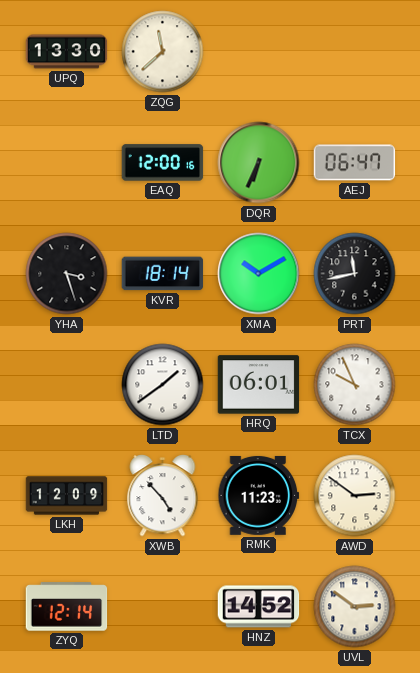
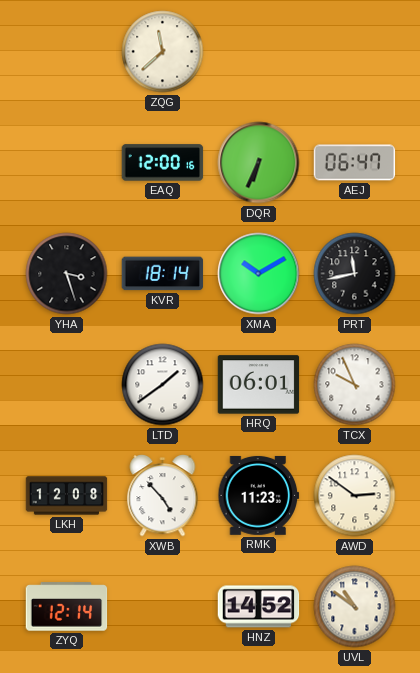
UPQ: 13:30 -> none (67, 52)
LKH: 12:09 -> 12:08 (67, 496)
UVL: 2:51 -> 10:51 (355, 607)
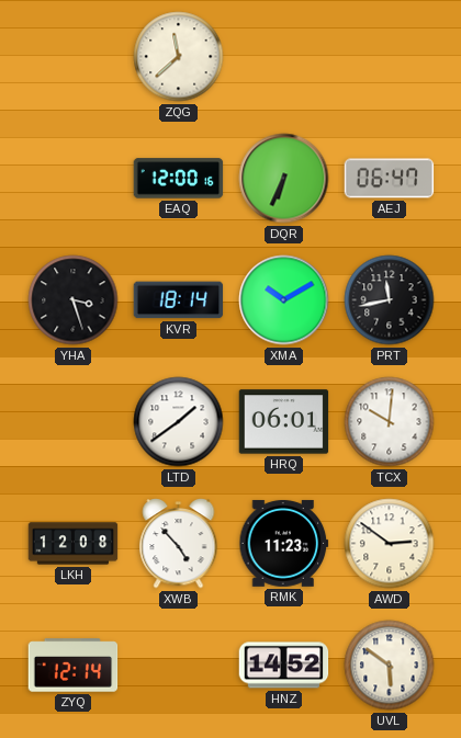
TCX: 9:56 -> 10:01 (390, 422)
UVL: 10:51 -> 5:51 (390, 666)
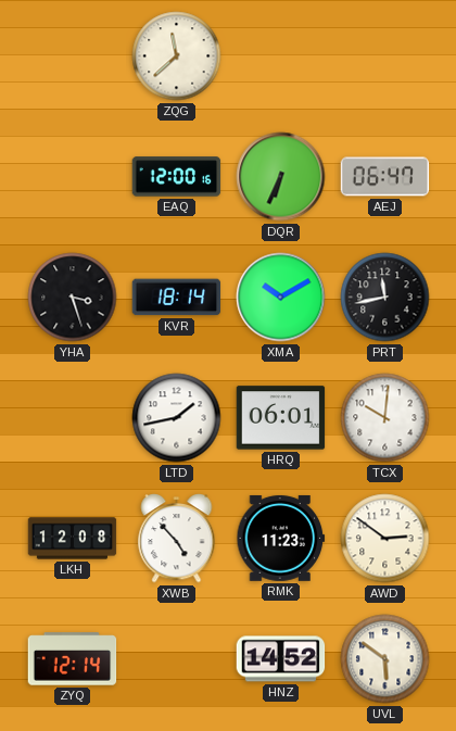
LTD: 1:39 -> 1:43 (177, 418)
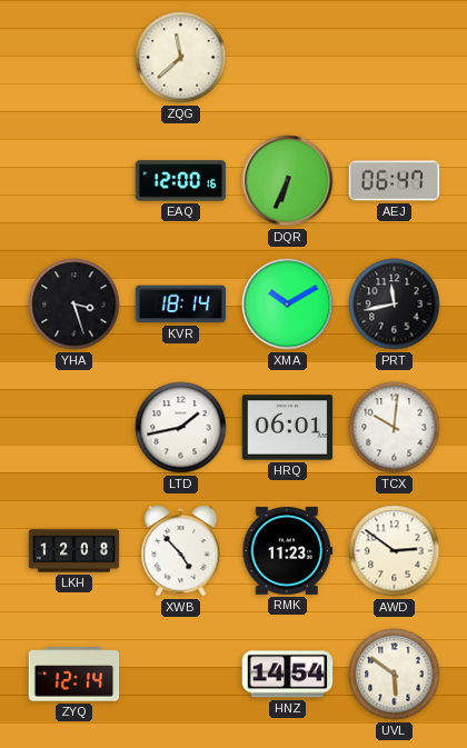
HNZ: 14:52 -> 14:54 (288, 675)
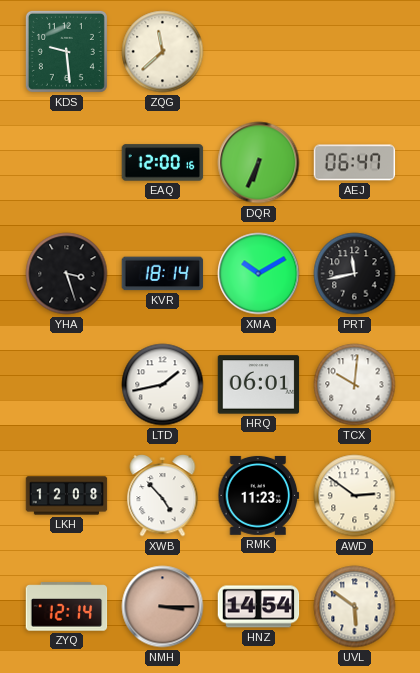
KDS: none -> 9:29 (66, 51)
NMH: none -> 3:15 (163, 607)
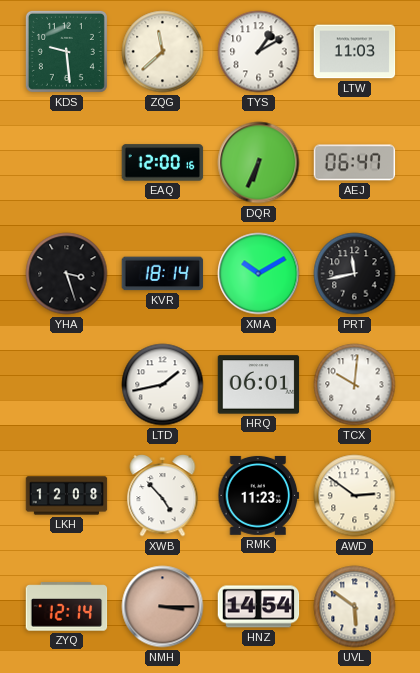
TYS: none -> 1:10 (259, 52)
LTW: none -> 11:03 (355, 52)
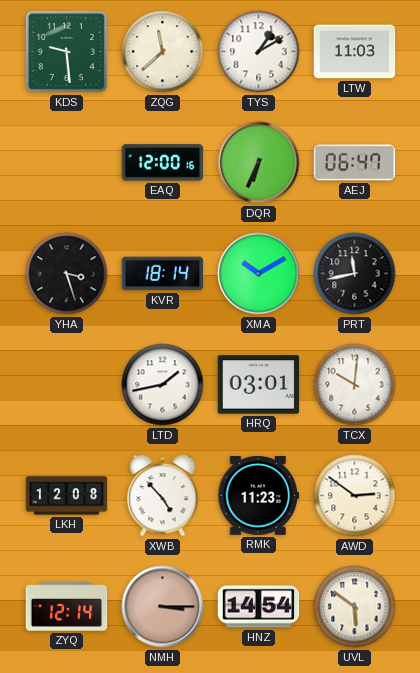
HRQ: 06:01 -> 03:01 (259, 385)
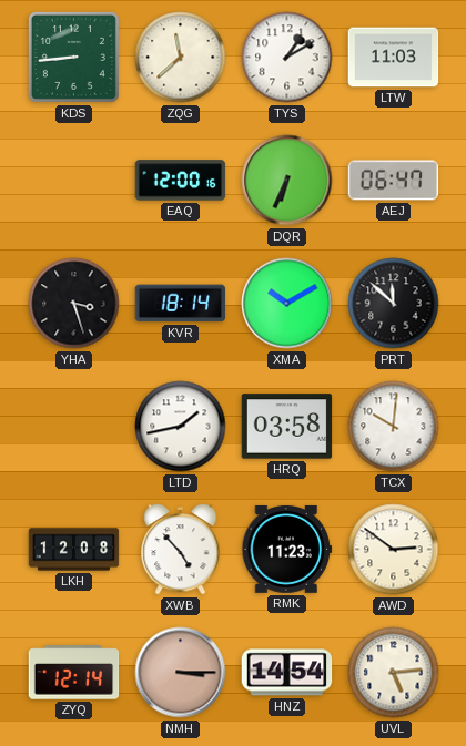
KDS: 9:29 -> 8:44 (73, 57)
PRT: 11:43 -> 11:52 (394, 304)
HRQ: 03:01 -> 03:58 (287, 427)
UVL: 5:51 -> 5:14 (394, 673)
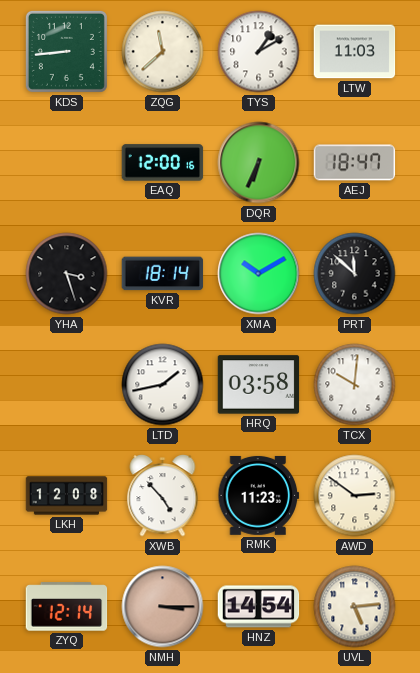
AEJ: 06:47 -> 18:47 (355, 163)
